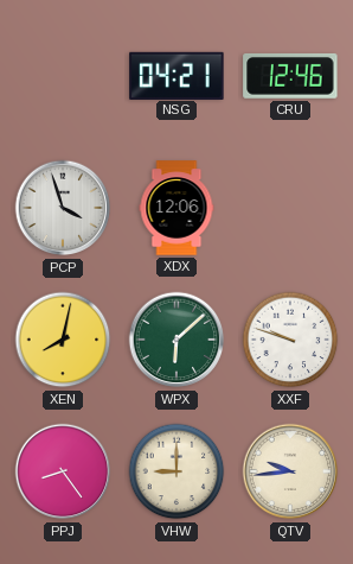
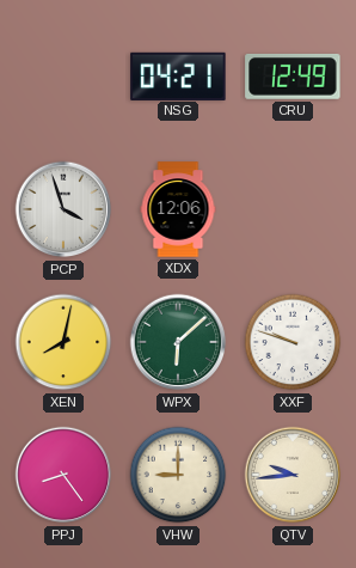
CRU: 12:46 -> 12:49 (293, 77)
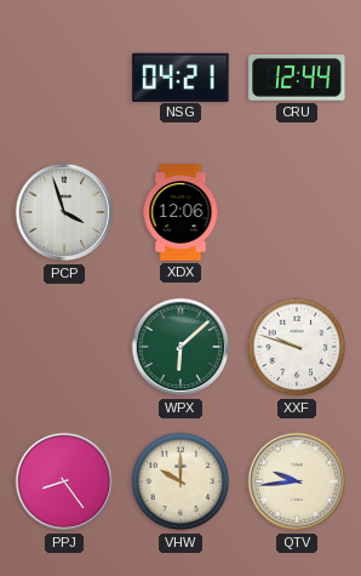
CRU: 12:49 -> 12:44 (297, 78)
XEN: 8:02 -> none (63, 342)
VHW: 9:00 -> 10:00 (180, 481)
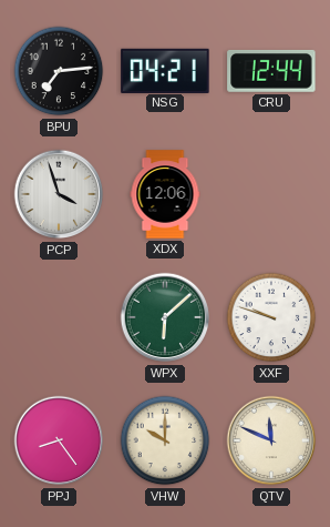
BPU: none -> 7:14 (59, 71)
QTV: 9:44 -> 11:49 (271, 440)
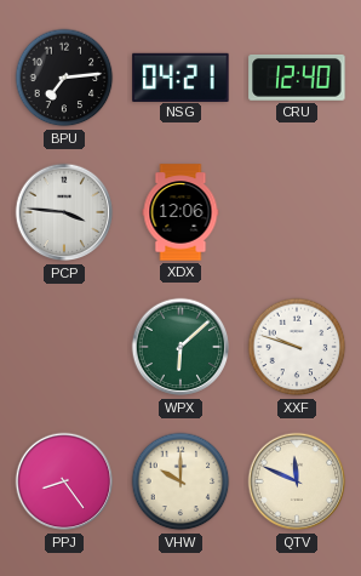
CRU: 12:44 -> 12:40 (297, 78)
PCP: 3:57 -> 3:46 (64, 212)
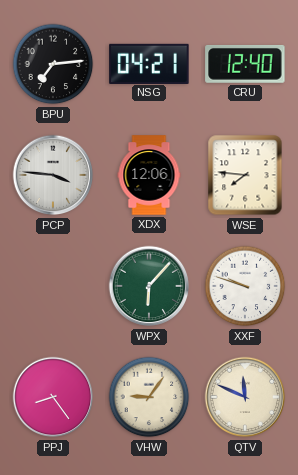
WSE: none -> 7:46 (245, 175)
WPX: 6:08 -> 6:07 (149, 286)
VHW: 10:00 -> 9:06 (149, 397)
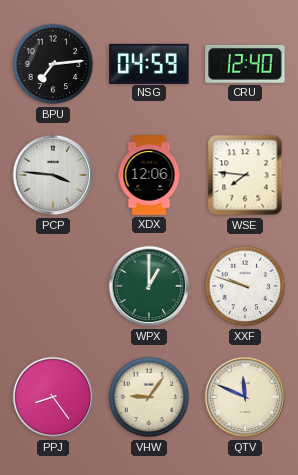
NSG: 04:21 -> 04:59 (149, 63)
WPX: 6:07 -> 1:00 (149, 286)
